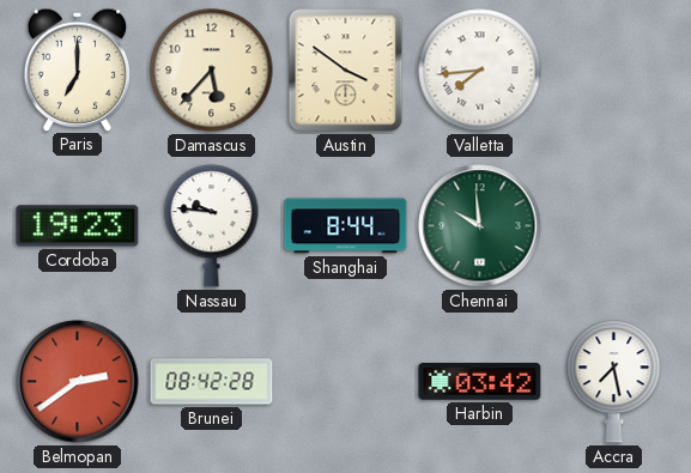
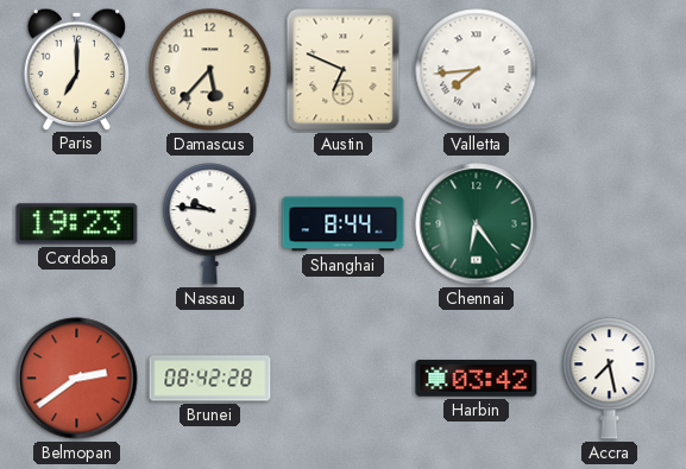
Austin: 3:51 -> 6:49 (344, 70)
Chennai: 9:59 -> 6:24 (477, 224)
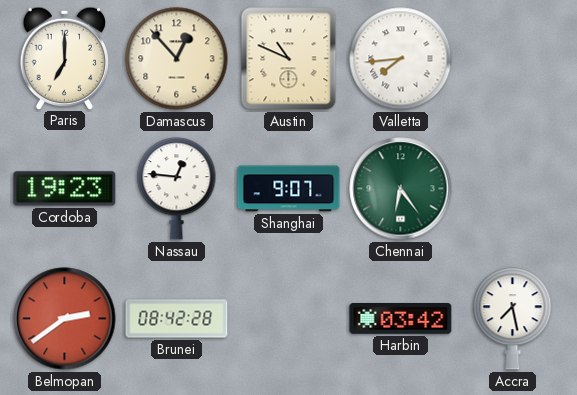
Damascus: 5:37 -> 12:53 (177, 59)
Austin: 6:49 -> 10:49 (289, 59)
Nassau: 9:46 -> 12:46 (177, 189)
Shanghai: 8:44 -> 9:07 (289, 189)
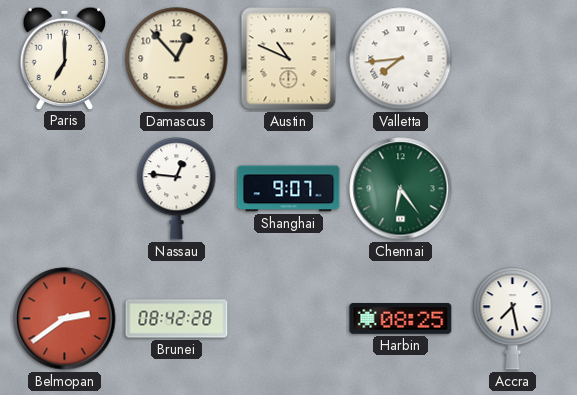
Cordoba: 19:23 -> none (65, 189)
Harbin: 03:42 -> 08:25 (401, 319)
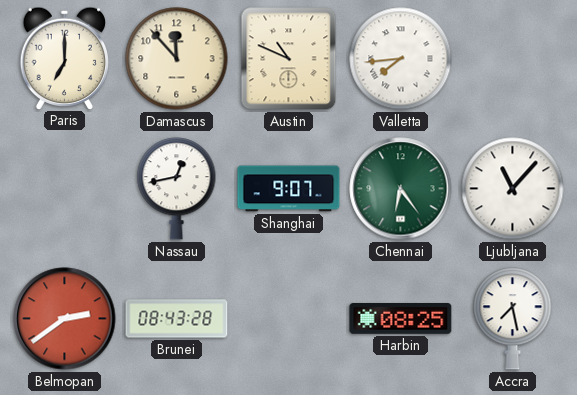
Damascus: 12:53 -> 11:53 (177, 59)
Nassau: 12:46 -> 12:43 (177, 189)
Ljubljana: none -> 11:07 (513, 189)
Brunei: 08:42 -> 08:43 (177, 319)
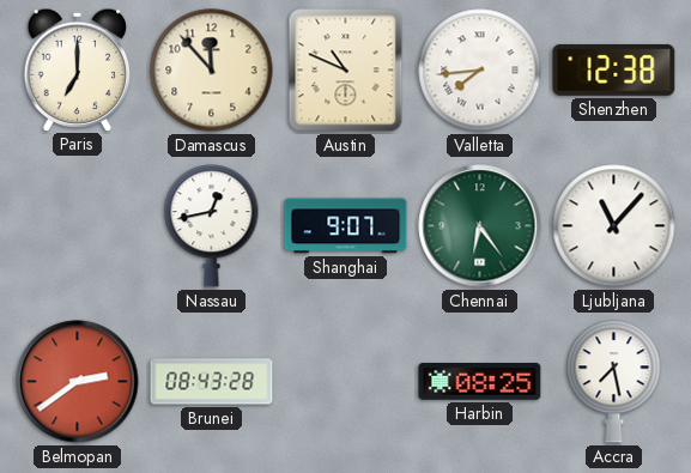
Shenzhen: none -> 12:38 (614, 69)
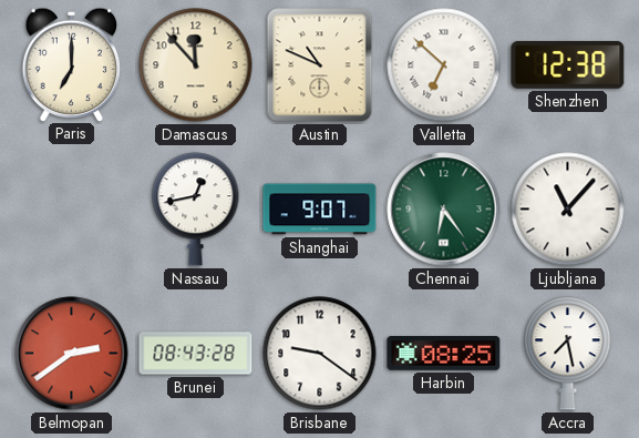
Valletta: 7:44 -> 6:52 (444, 65)
Brisbane: none -> 9:21 (320, 354)
